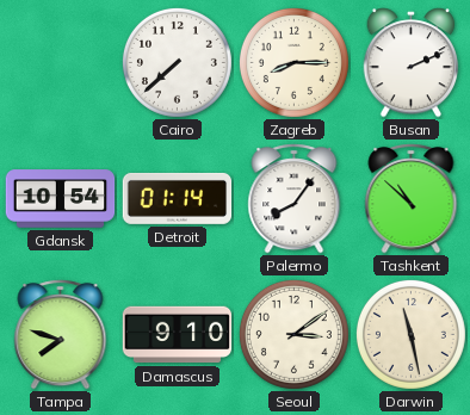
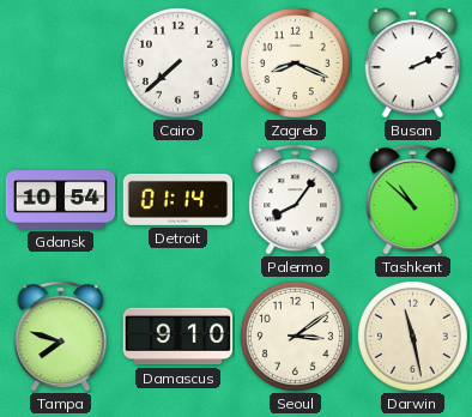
Zagreb: 8:15 -> 8:19 (295, 62)
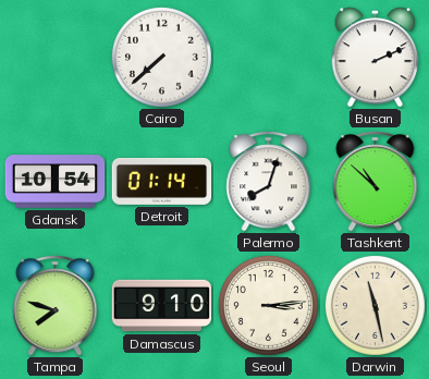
Zagreb: 8:19 -> none (295, 62)
Palermo: 8:06 -> 8:03 (269, 182)
Seoul: 3:09 -> 3:14 (268, 305)
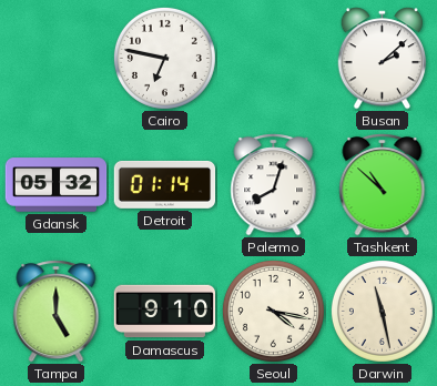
Cairo: 7:38 -> 6:47 (164, 58)
Busan: 2:11 -> 2:08 (383, 59)
Gdansk: 10:54 -> 05:32 (57, 185)
Tampa: 7:48 -> 5:00 (57, 312)
Seoul: 3:14 -> 4:17 (273, 311)
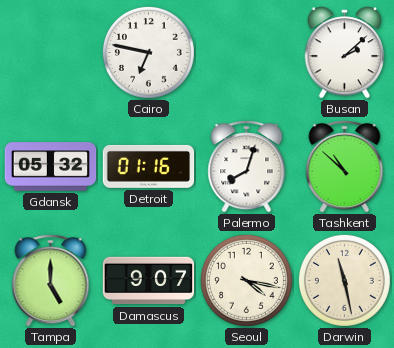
Detroit: 01:14 -> 01:16 (149, 166)
Damascus: 9:10 -> 9:07 (149, 281)
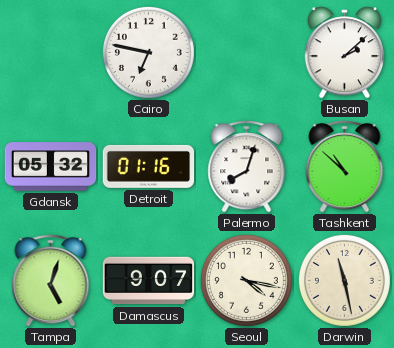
Tampa: 5:00 -> 5:03 (51, 281)
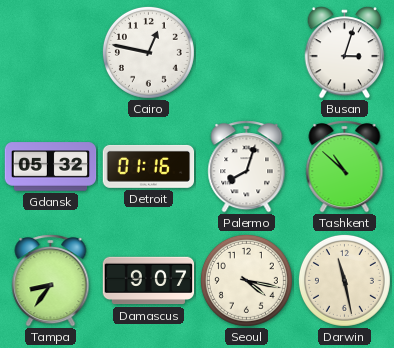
Cairo: 6:47 -> 12:47 (148, 52)
Busan: 2:08 -> 3:03 (345, 53)
Tampa: 5:03 -> 8:36 (51, 281)
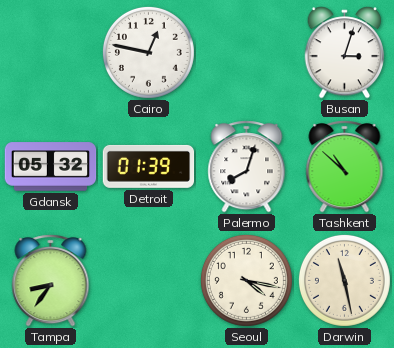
Detroit: 01:16 -> 01:39 (149, 166)
Damascus: 9:07 -> none (149, 281)
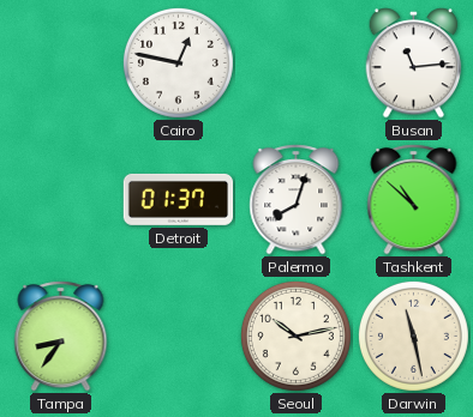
Busan: 3:03 -> 11:14 (414, 64)
Gdansk: 05:32 -> none (51, 167)
Detroit: 01:39 -> 01:37 (179, 199)
Seoul: 4:17 -> 10:13 (295, 336)
